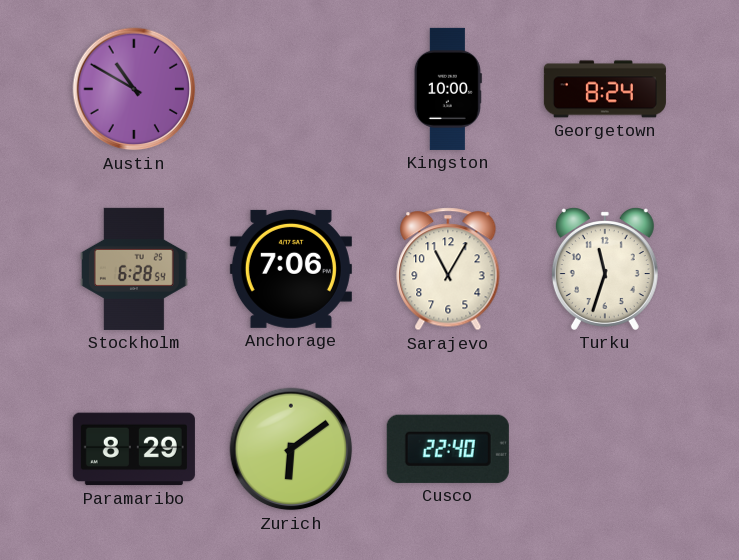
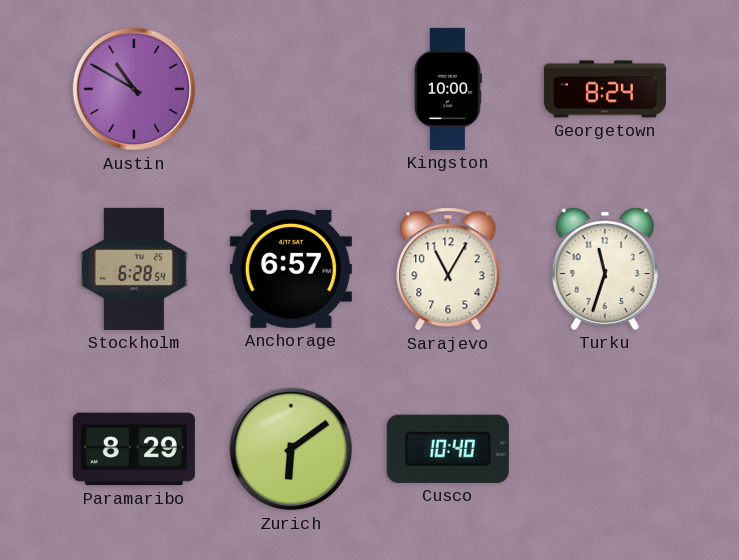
Anchorage: 7:06 -> 6:57 (291, 269)
Cusco: 22:40 -> 10:40 (448, 449)
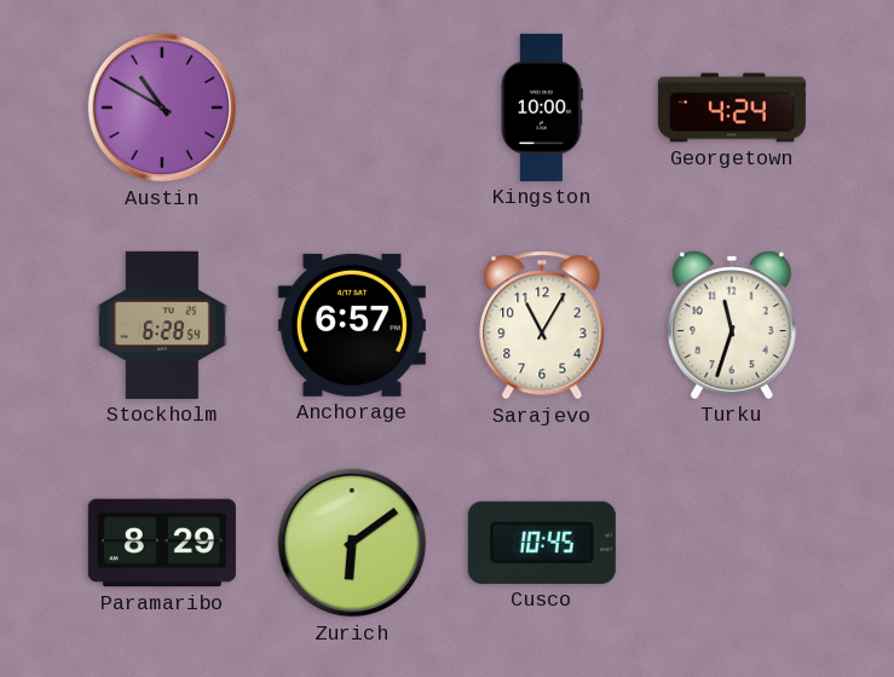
Georgetown: 8:24 -> 4:24 (732, 108)
Cusco: 10:40 -> 10:45 (542, 543)
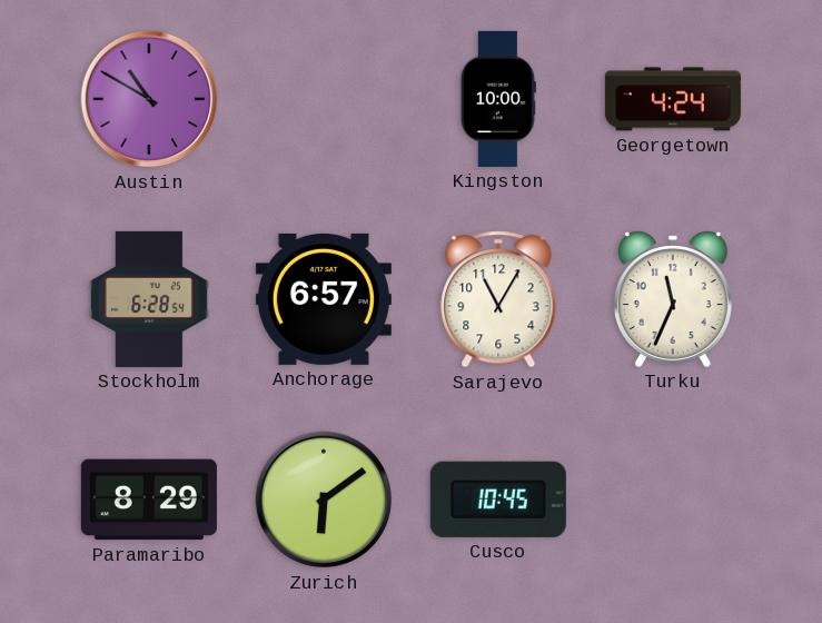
Turku: 11:33 -> 11:34 (673, 299)
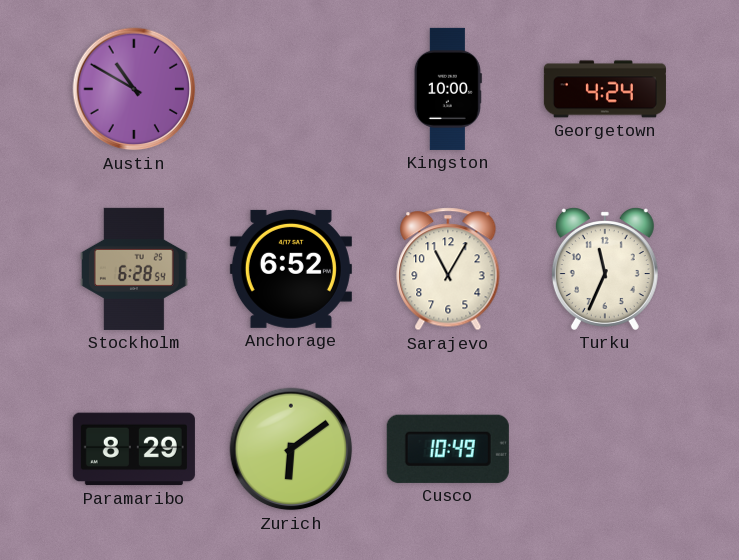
Anchorage: 6:57 -> 6:52 (291, 269)
Cusco: 10:45 -> 10:49 (448, 449)
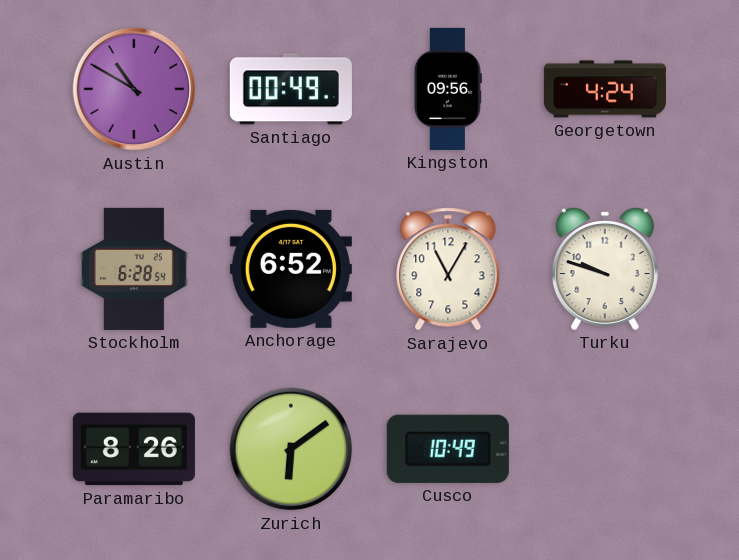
Santiago: none -> 00:49 (291, 89)
Kingston: 10:00 -> 09:56 (448, 89)
Turku: 11:34 -> 9:48 (605, 269)
Paramaribo: 8:29 -> 8:26 (134, 449)
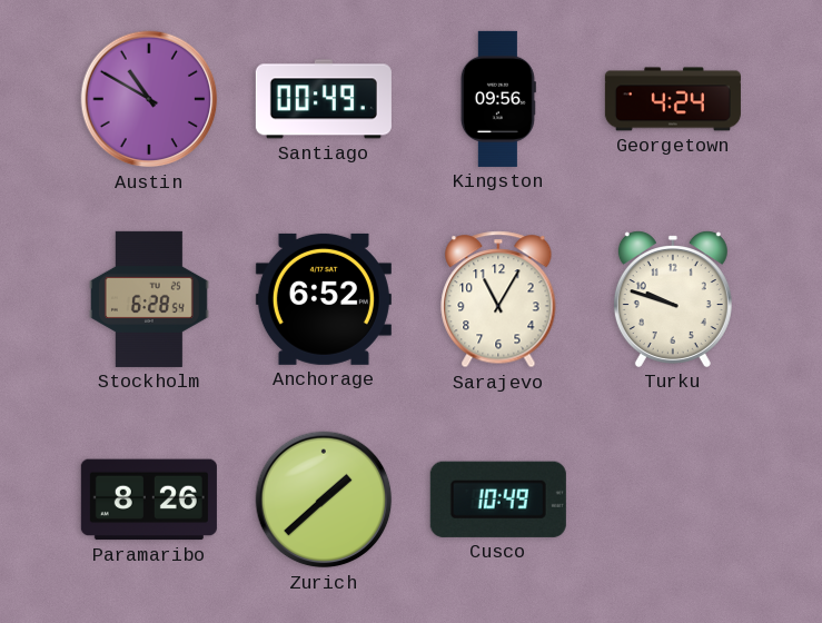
Zurich: 6:09 -> 1:38 (324, 500)
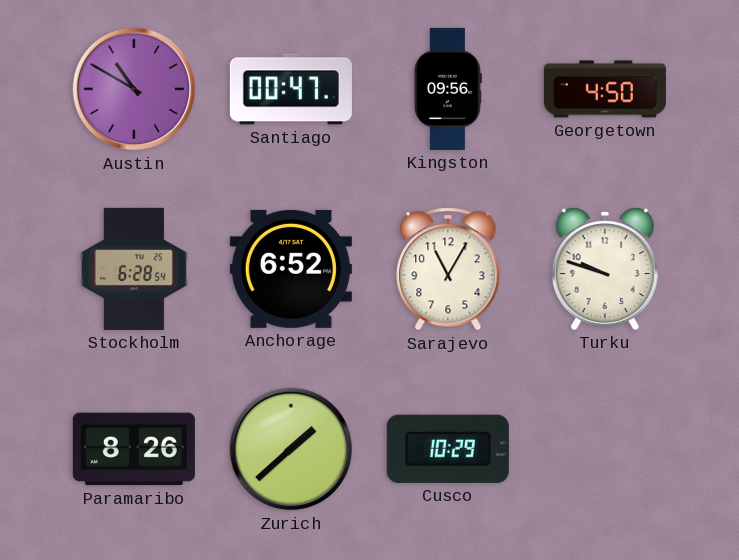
Santiago: 00:49 -> 00:47 (291, 89)
Georgetown: 4:24 -> 4:50 (605, 89)
Cusco: 10:49 -> 10:29 (448, 449)
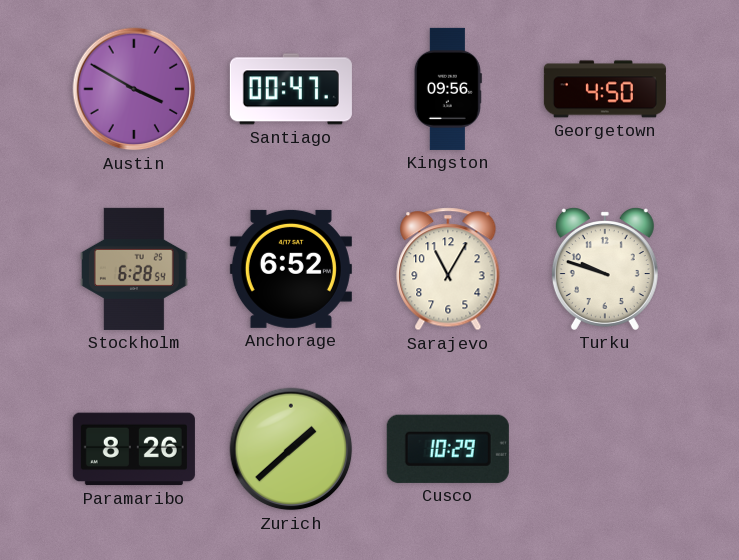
Austin: 10:50 -> 3:50 (134, 89)
